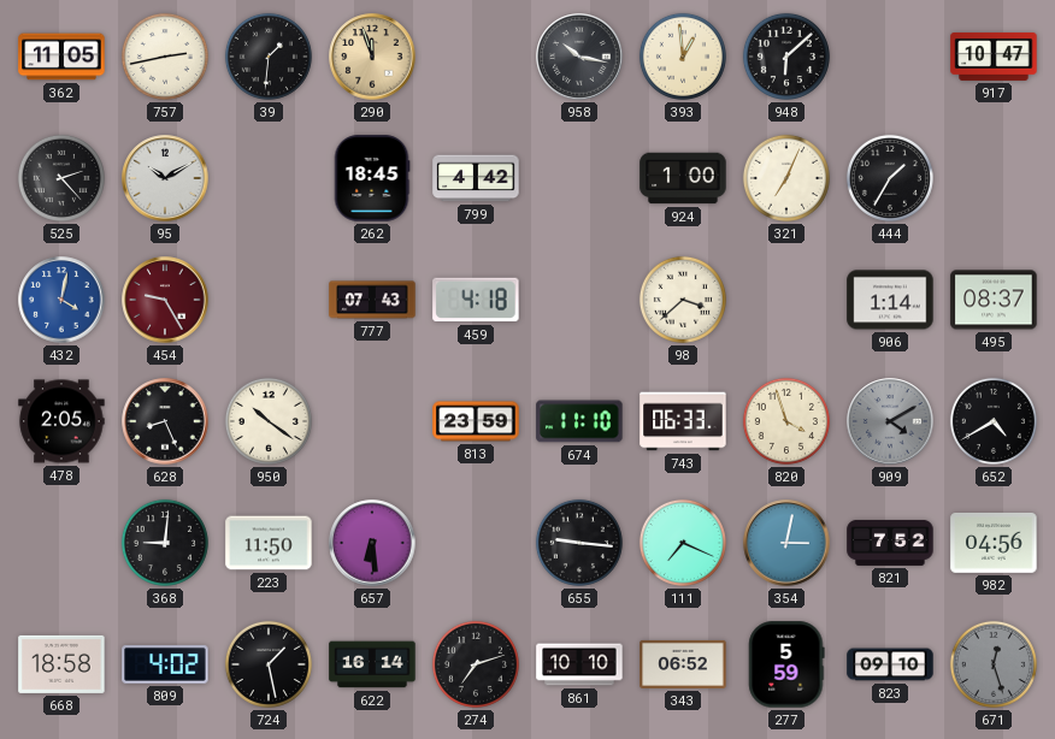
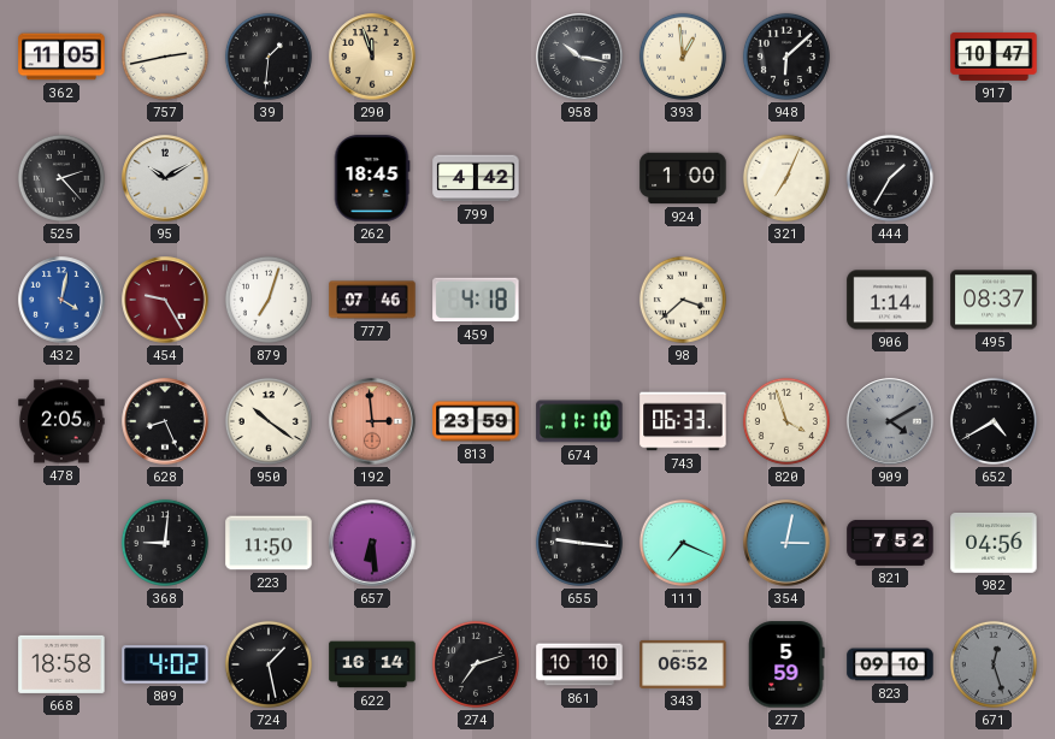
879: none -> 7:03 (269, 300)
777: 07:43 -> 07:46 (372, 300)
192: none -> 2:59 (372, 421)
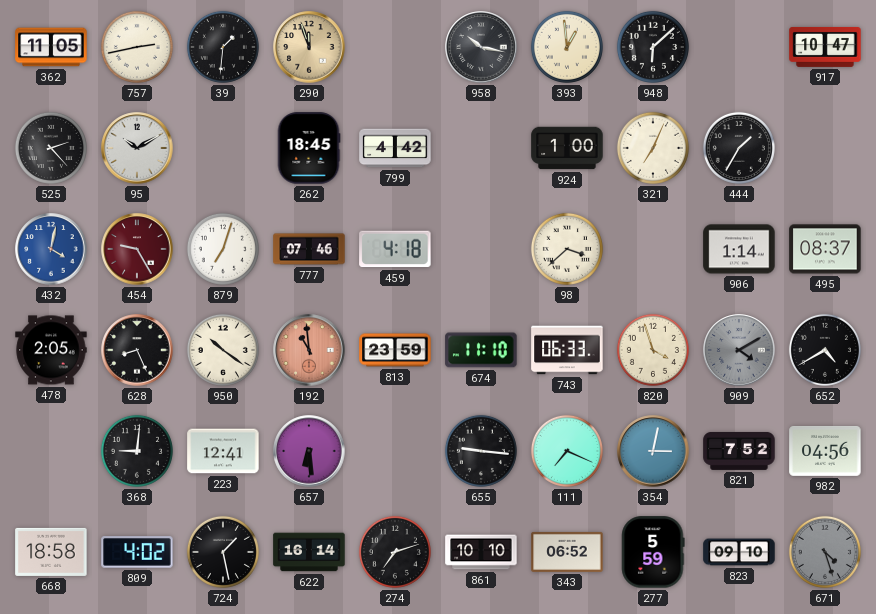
192: 2:59 -> 10:59 (309, 350)
223: 11:50 -> 12:41 (223, 451)
671: 12:27 -> 4:27 (825, 552)
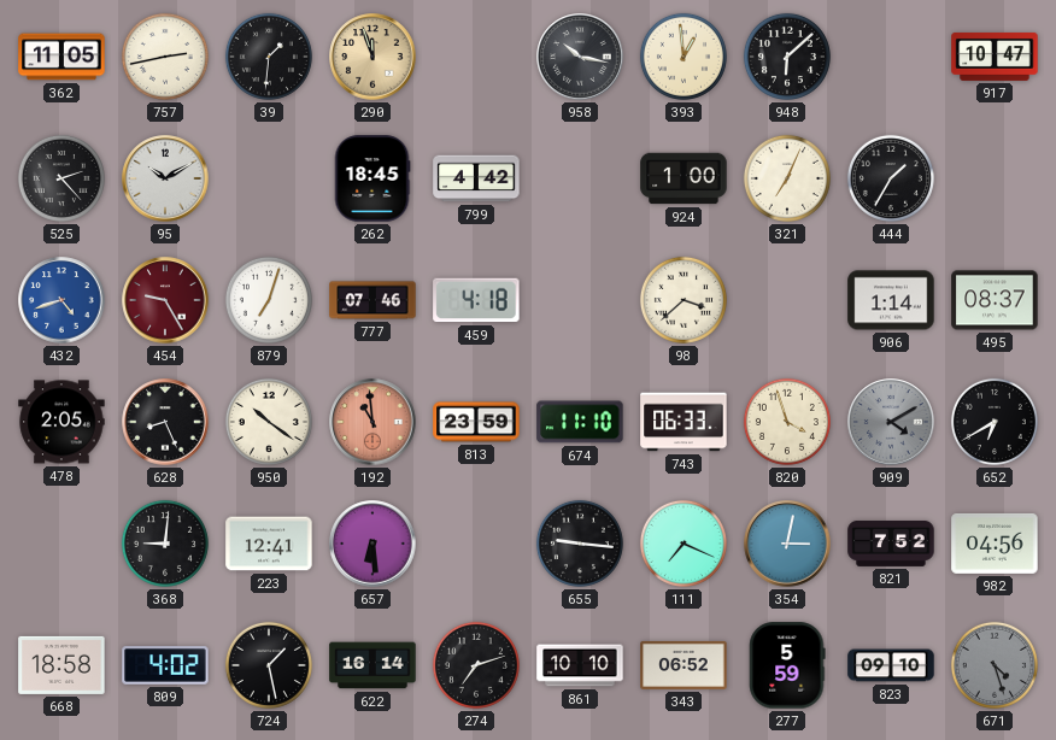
432: 4:02 -> 4:42 (61, 300)
652: 4:40 -> 6:40 (995, 422)
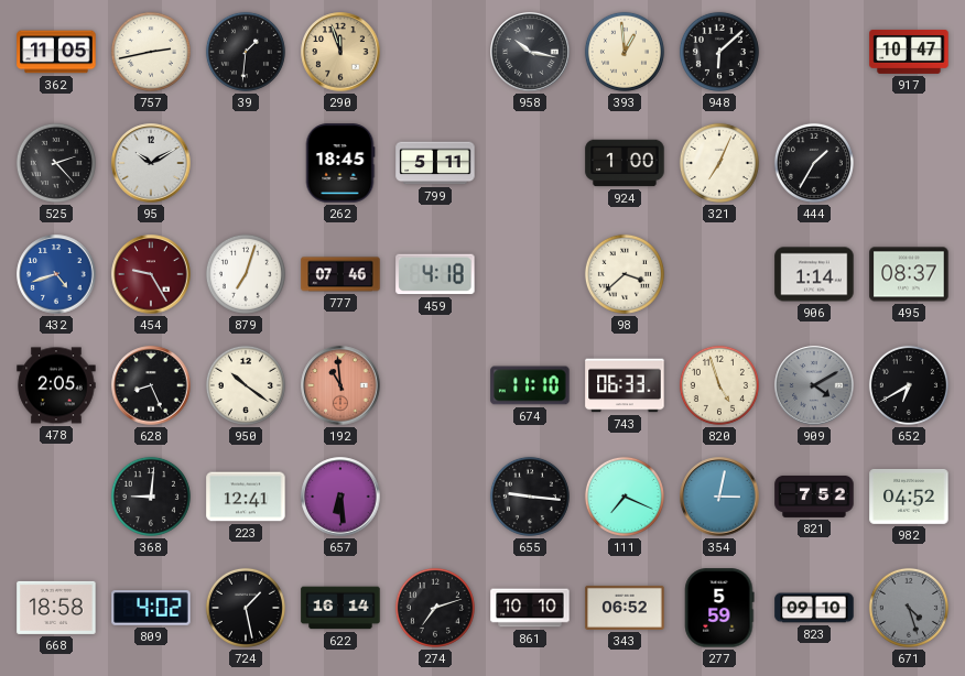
799: 4:42 -> 5:11 (435, 163)
813: 23:59 -> none (476, 422)
820: 3:57 -> 4:57 (719, 385)
982: 04:56 -> 04:52 (909, 497)
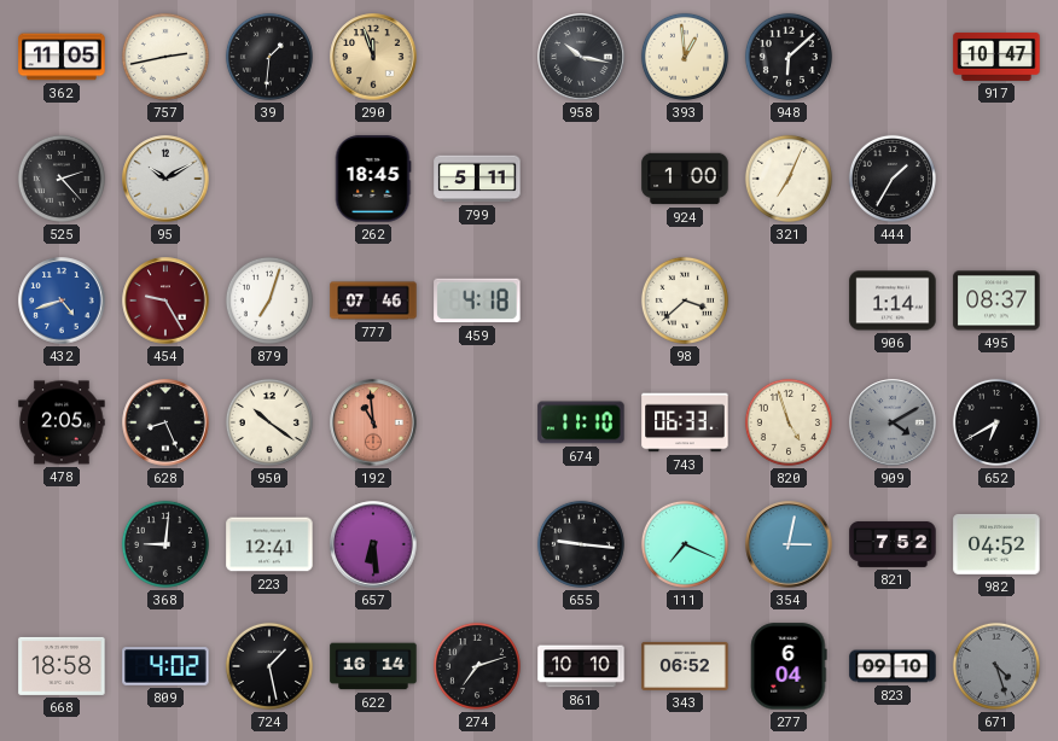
277: 5:59 -> 6:04 (789, 666)
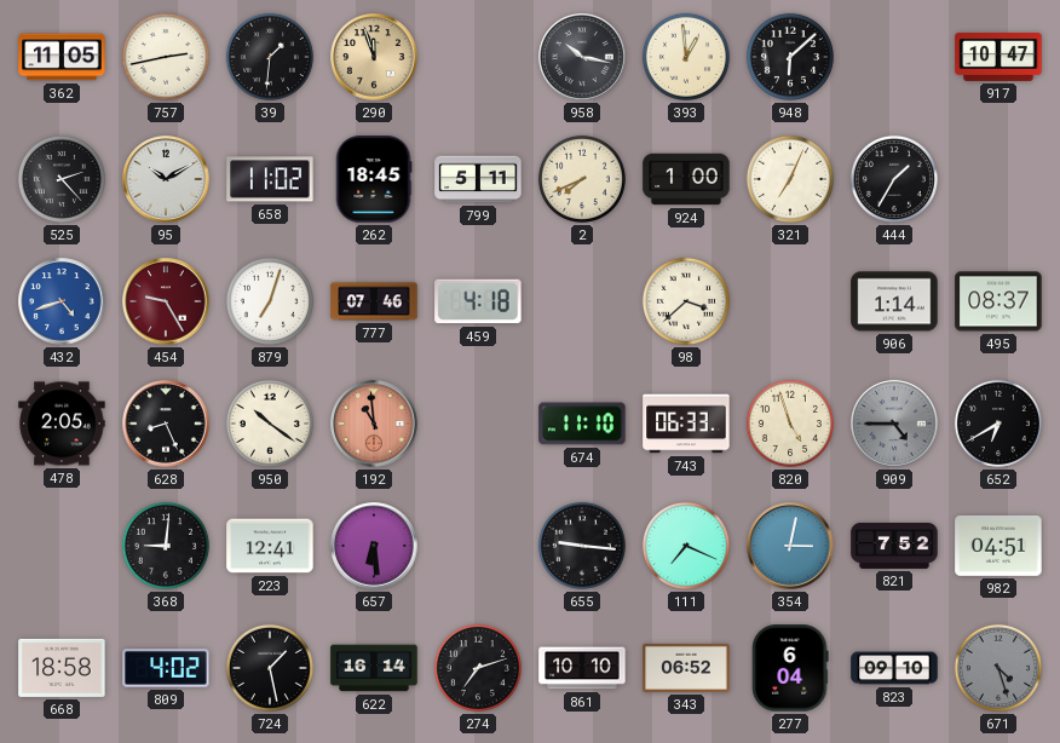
658: none -> 11:02 (270, 179)
2: none -> 7:41 (582, 179)
909: 4:10 -> 4:45 (894, 424)
982: 04:52 -> 04:51 (998, 546)
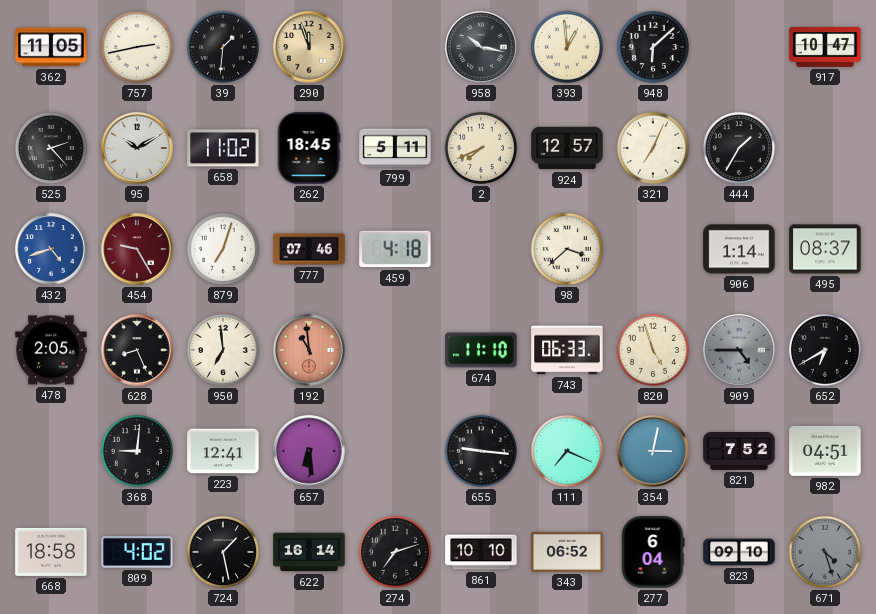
924: 1:00 -> 12:57 (567, 148)
950: 10:21 -> 6:59 (223, 350)
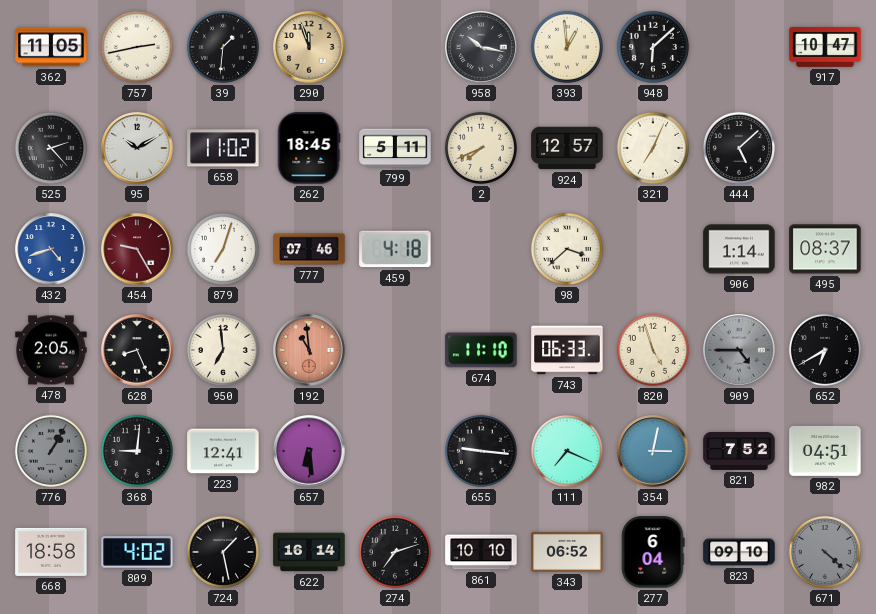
444: 1:35 -> 5:08 (739, 148)
776: none -> 1:05 (51, 451)
671: 4:27 -> 4:22 (825, 552)
